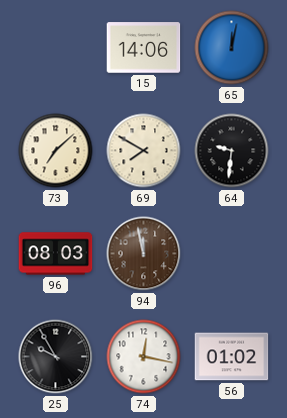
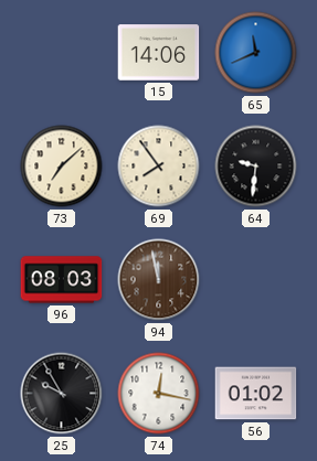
65: 12:02 -> 11:41 (256, 53)
69: 7:50 -> 7:54 (159, 167)
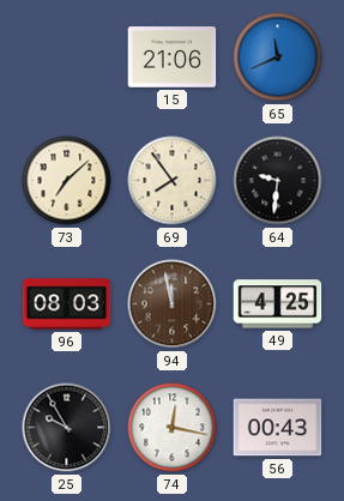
15: 14:06 -> 21:06 (173, 58)
49: none -> 4:25 (278, 304)
56: 01:02 -> 00:43 (278, 428)
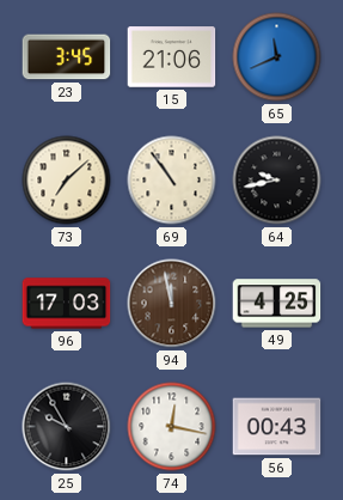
23: none -> 3:45 (67, 57)
69: 7:54 -> 10:54 (172, 181)
64: 9:31 -> 9:43 (277, 181)
96: 08:03 -> 17:03 (67, 304)
